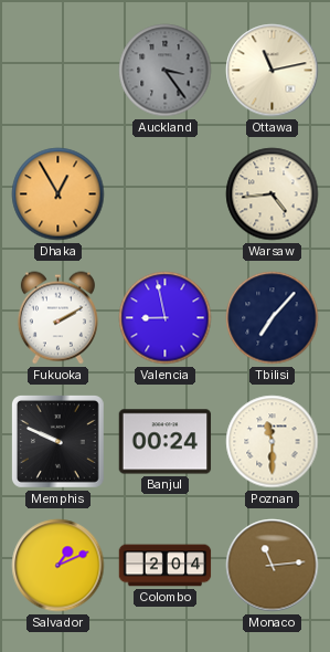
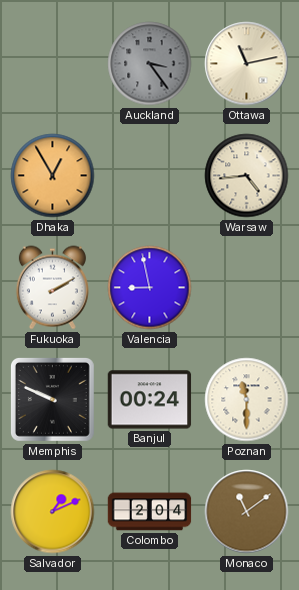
Tbilisi: 7:07 -> none (273, 318)
Monaco: 11:14 -> 11:09 (247, 512)
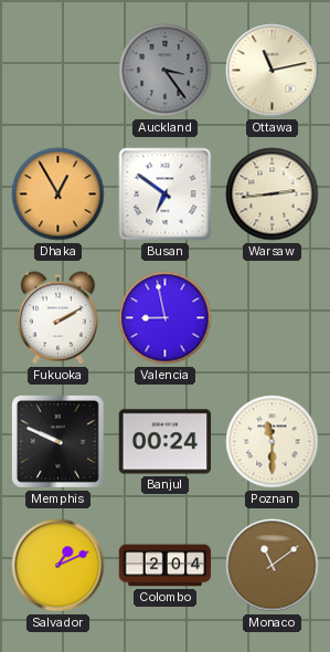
Busan: none -> 6:51 (166, 194)
Warsaw: 4:44 -> 2:44 (273, 194)
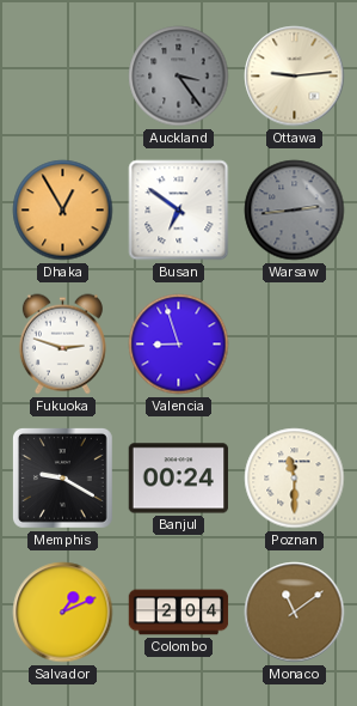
Ottawa: 11:13 -> 9:14 (295, 77)
Warsaw dial: cream -> grey (295, 211)
Fukuoka: 2:10 -> 2:48 (62, 345)
Valencia: 8:58 -> 8:57 (179, 345)
Memphis: 9:49 -> 9:20 (62, 477)
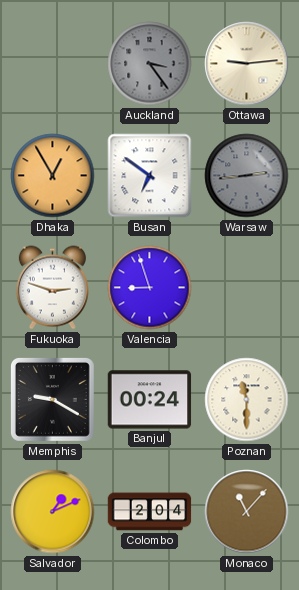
Monaco: 11:09 -> 11:07 (247, 512)
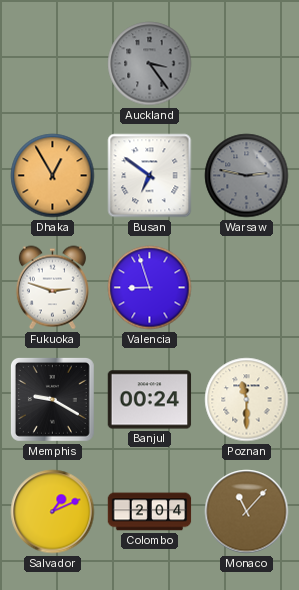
Ottawa: 9:14 -> none (247, 64)
Warsaw: 2:44 -> 2:47 (247, 176)
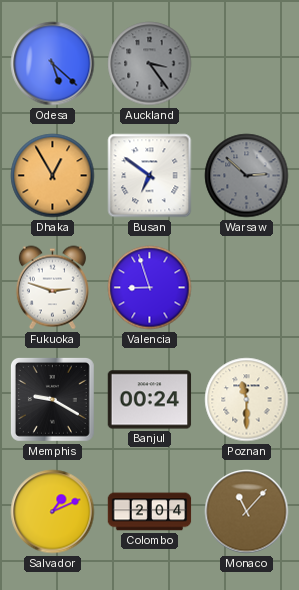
Odesa: none -> 5:22 (53, 64)
Warsaw: 2:47 -> 2:52 (247, 176)
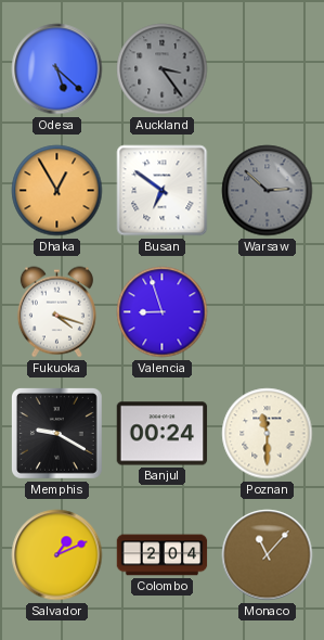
Fukuoka: 2:48 -> 4:18 (56, 312)
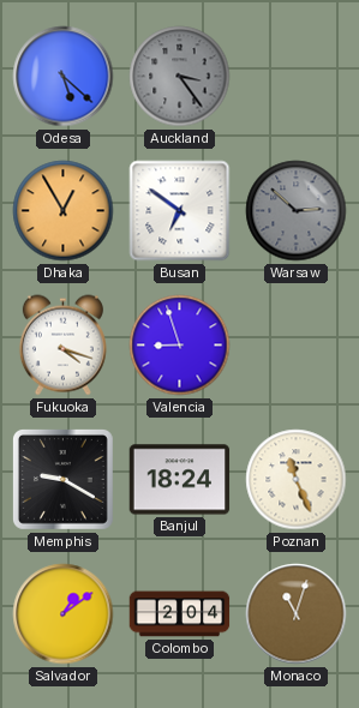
Banjul: 00:24 -> 18:24 (180, 480)
Poznan: 11:30 -> 11:26 (297, 480)
Salvador: 1:11 -> 1:09 (64, 614)
Monaco: 11:07 -> 11:03 (297, 614)
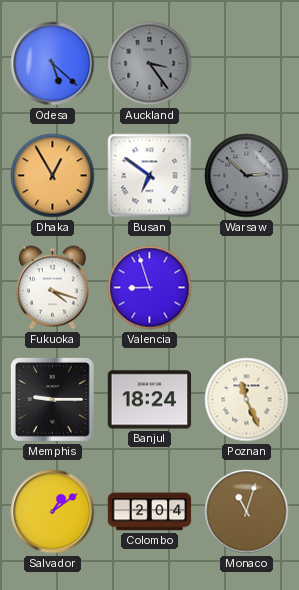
Memphis: 9:20 -> 9:15 (52, 399)
